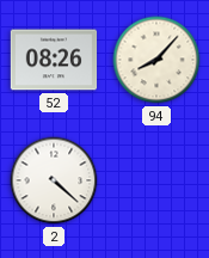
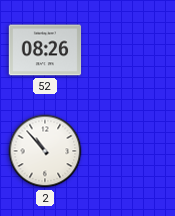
94: 8:07 -> none (156, 60)
2: 4:22 -> 10:53 (45, 151)
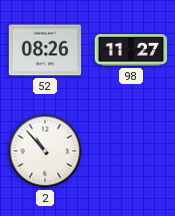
98: none -> 11:27 (131, 51)
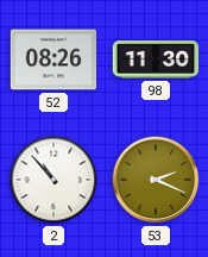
98: 11:27 -> 11:30 (156, 61)
53: none -> 2:19 (156, 180)
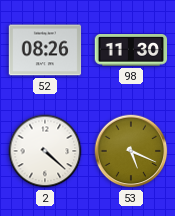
2: 10:53 -> 4:22 (45, 151)
53: 2:19 -> 5:19 (131, 151)
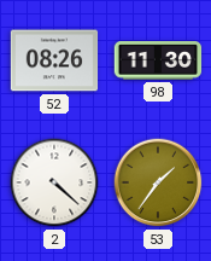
53: 5:19 -> 1:36 (158, 182)
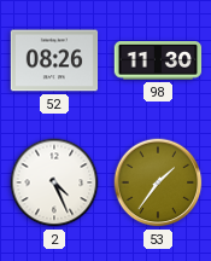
2: 4:22 -> 4:26 (54, 182)
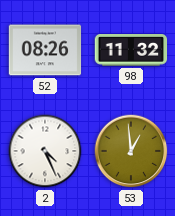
98: 11:30 -> 11:32 (131, 51)
53: 1:36 -> 12:59 (131, 151)
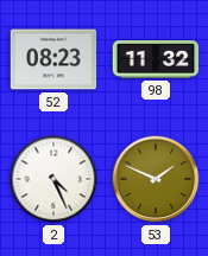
52: 08:26 -> 08:23 (53, 59)
53: 12:59 -> 1:49 (156, 179)
